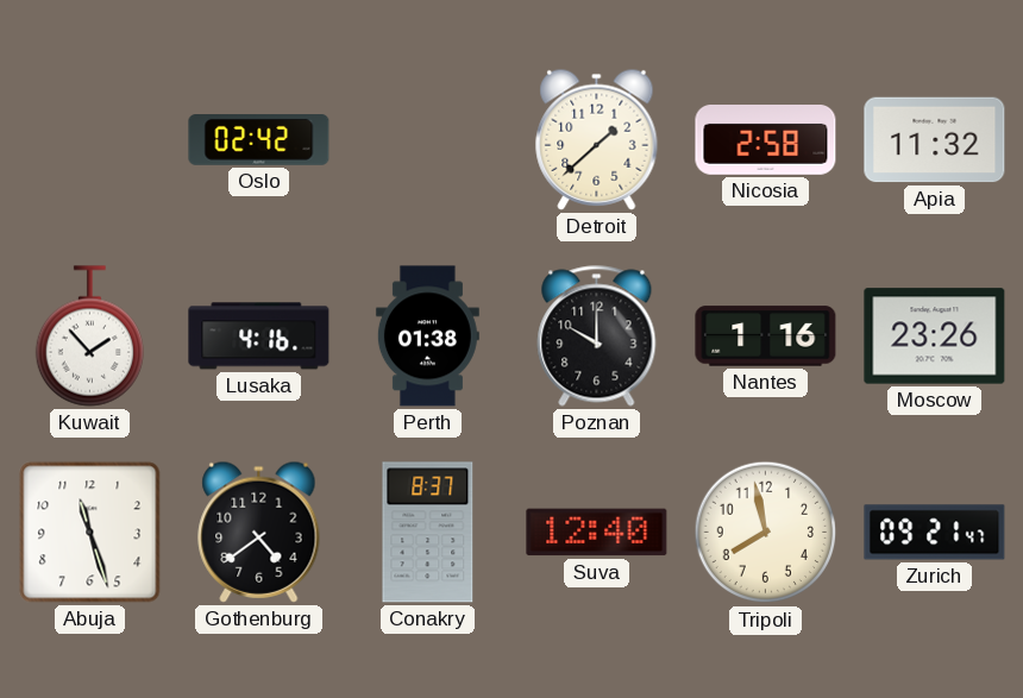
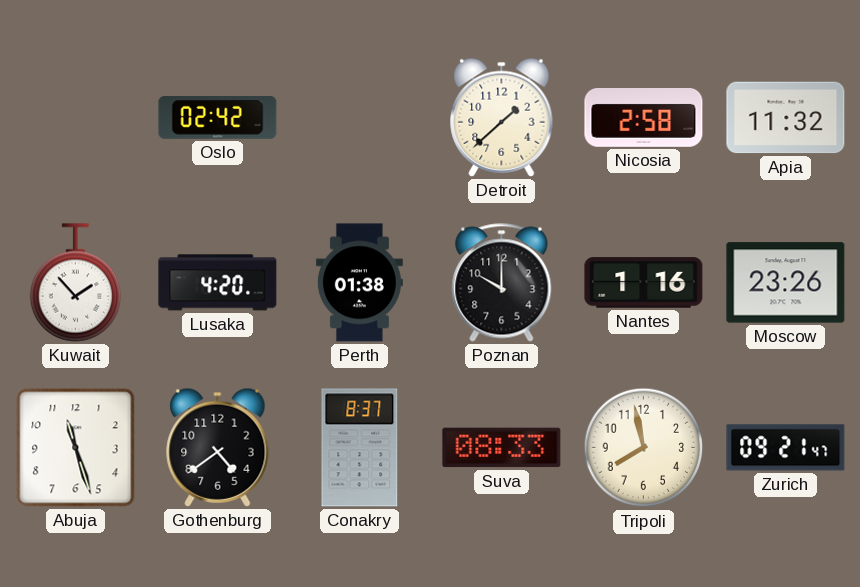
Lusaka: 4:16 -> 4:20 (218, 283)
Suva: 12:40 -> 08:33 (502, 448)
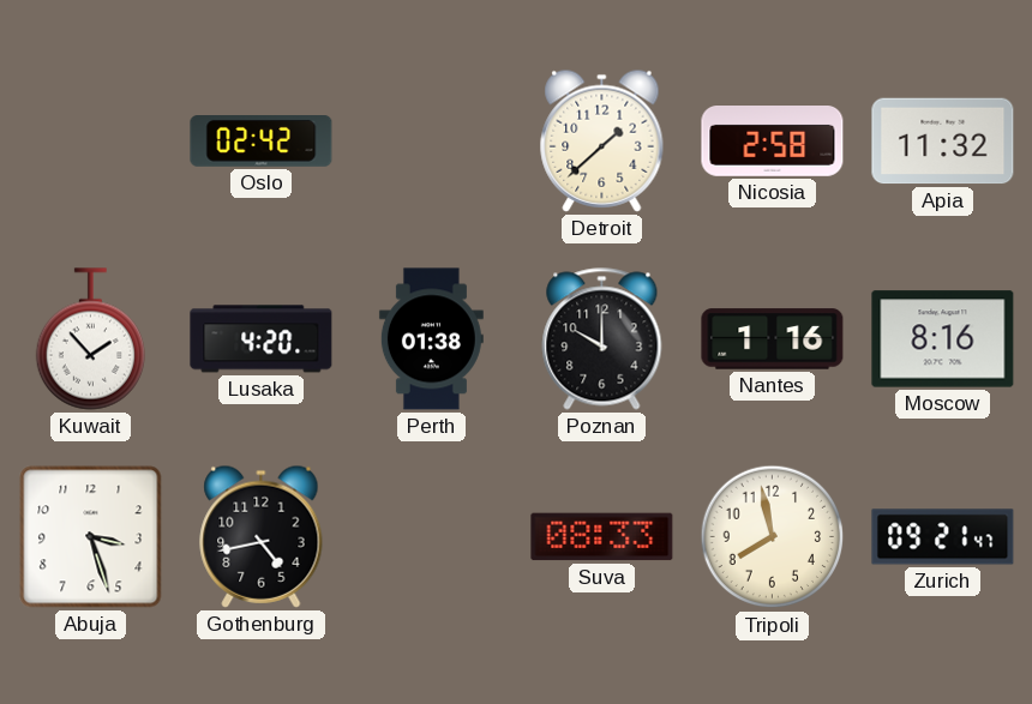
Moscow: 23:26 -> 8:16 (943, 339)
Abuja: 11:27 -> 3:27 (91, 537)
Gothenburg: 4:39 -> 4:43 (262, 536)
Conakry: 8:37 -> none (360, 448)
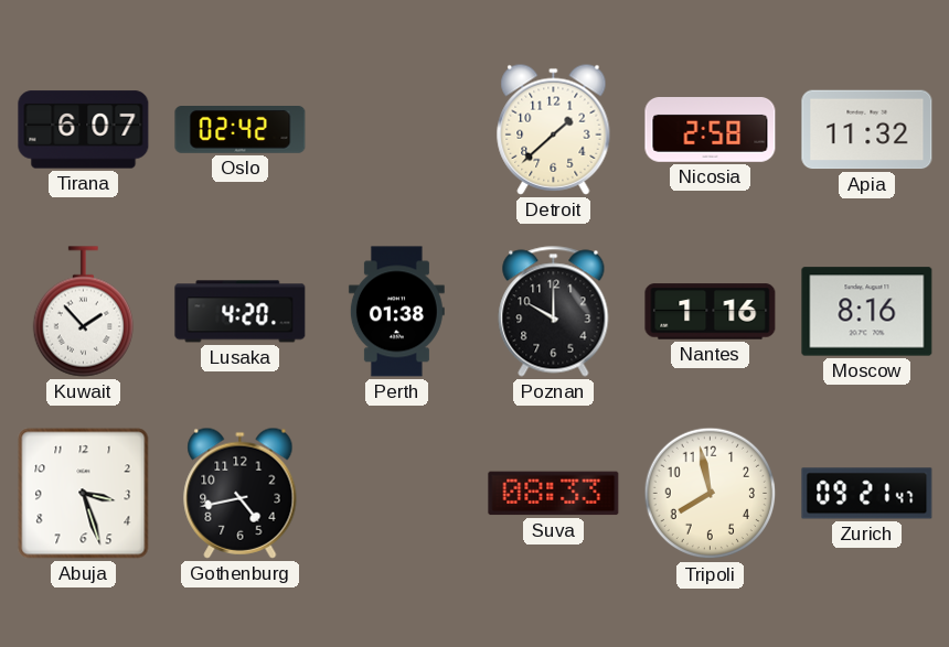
Tirana: none -> 6:07 (84, 130)
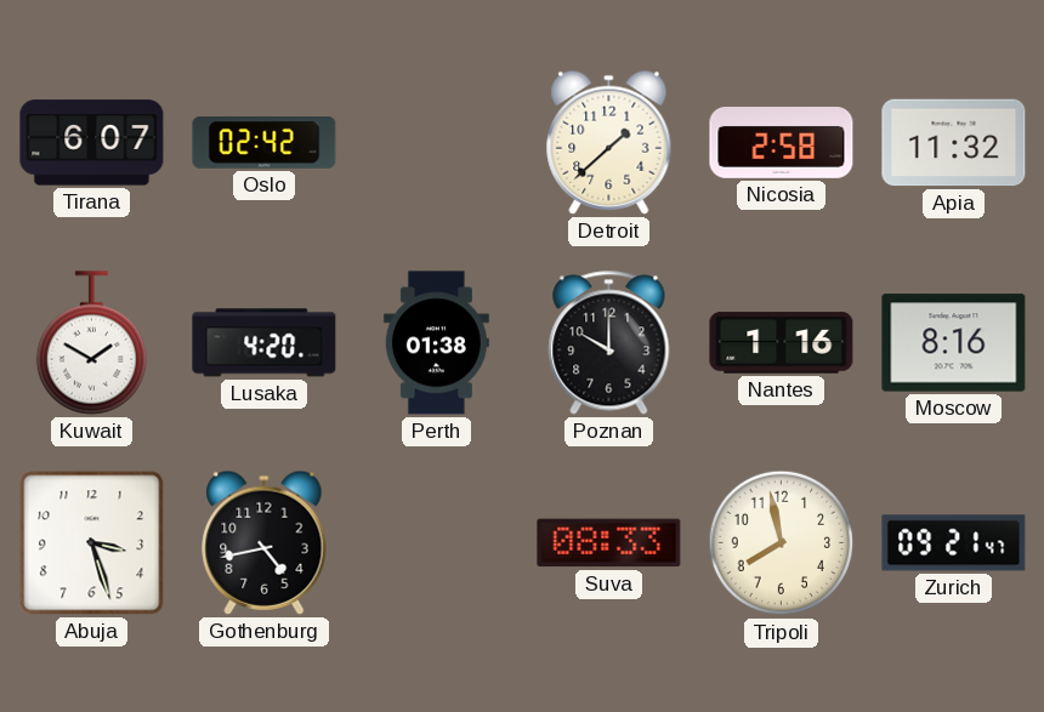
Kuwait: 1:53 -> 1:50 (91, 343)
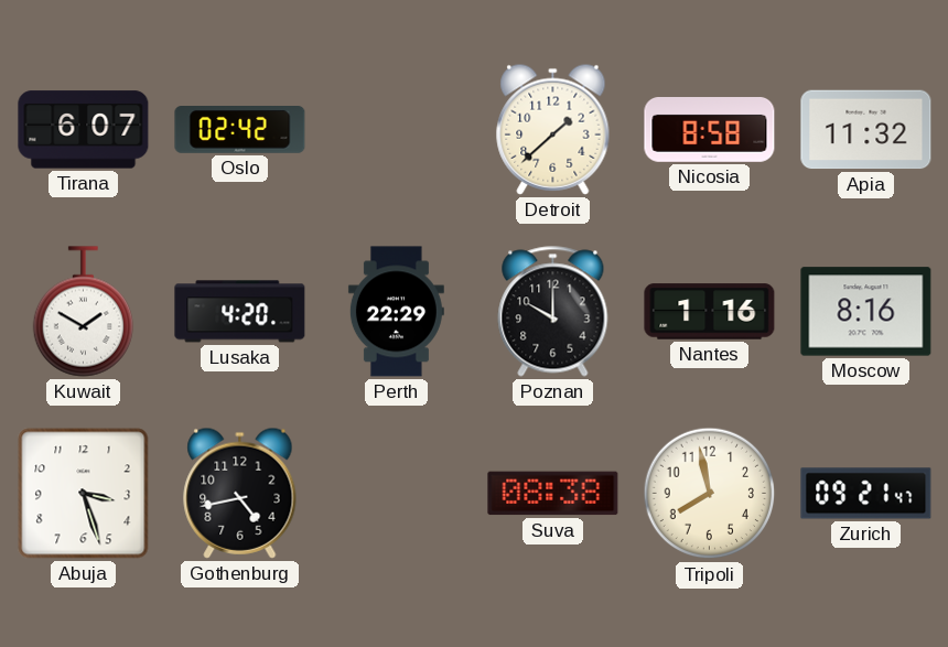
Nicosia: 2:58 -> 8:58 (710, 130)
Perth: 01:38 -> 22:29 (396, 312)
Suva: 08:33 -> 08:38 (553, 494)
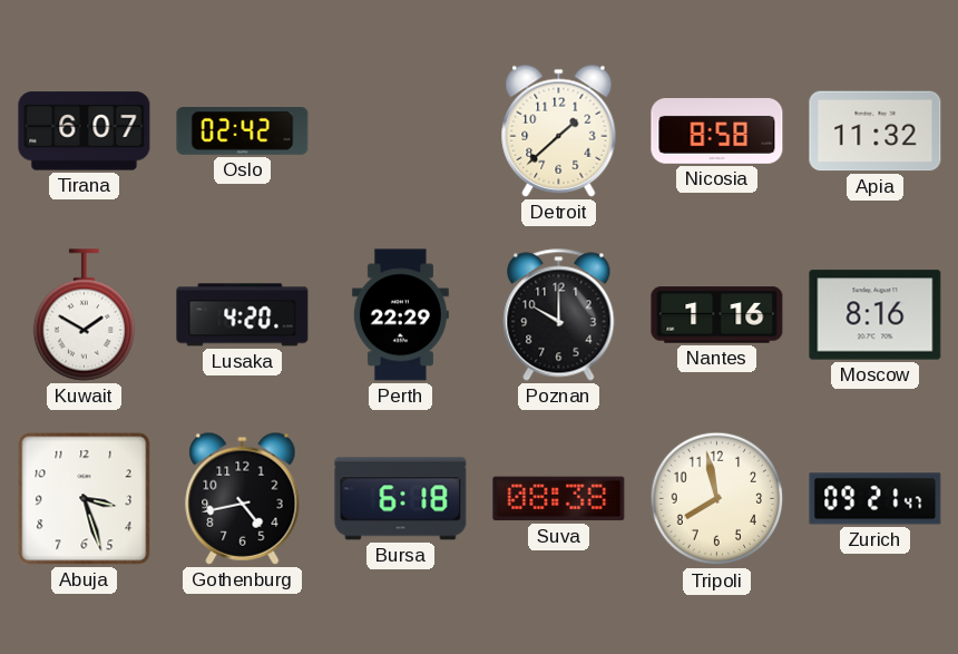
Bursa: none -> 6:18 (401, 499)
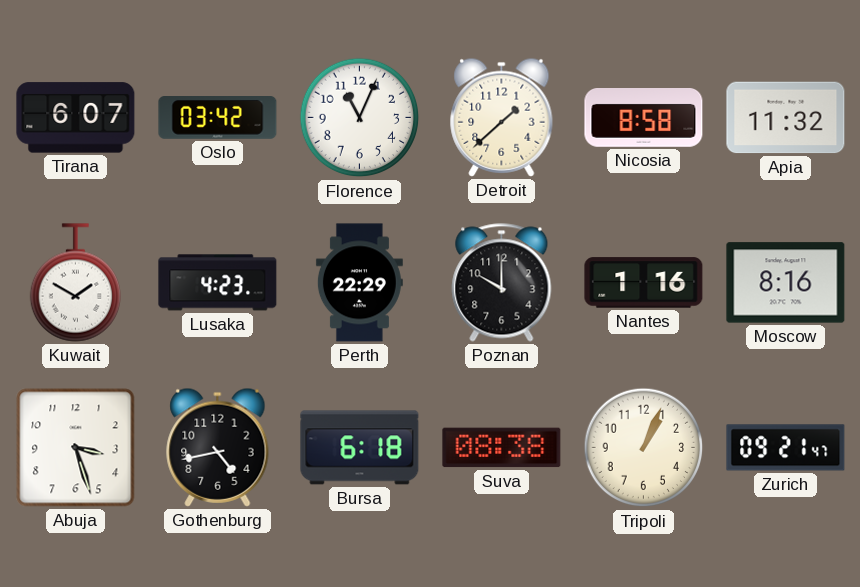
Oslo: 02:42 -> 03:42 (218, 118)
Florence: none -> 11:04 (360, 118)
Lusaka: 4:20 -> 4:23 (218, 283)
Tripoli: 7:58 -> 1:04 (644, 448)
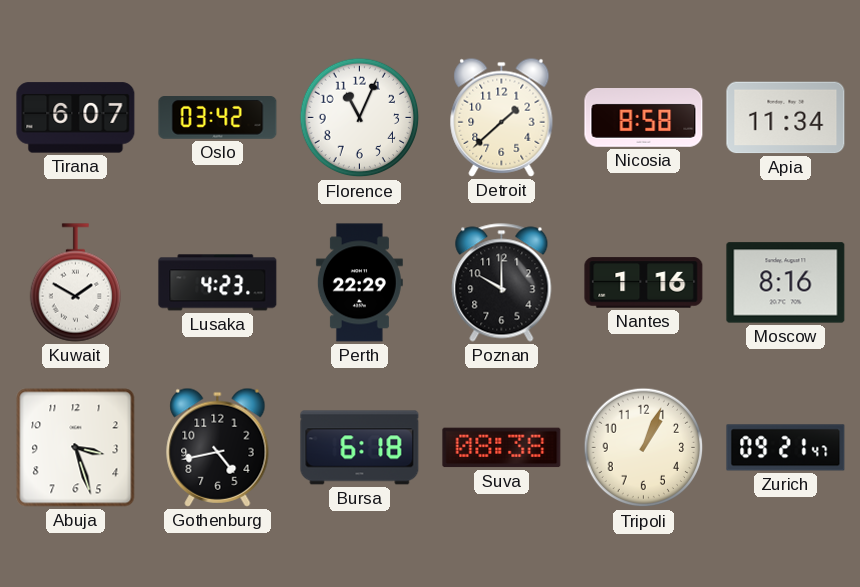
Apia: 11:32 -> 11:34 (786, 118)
